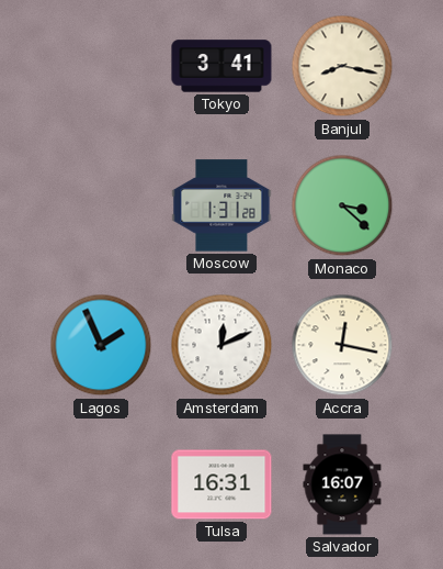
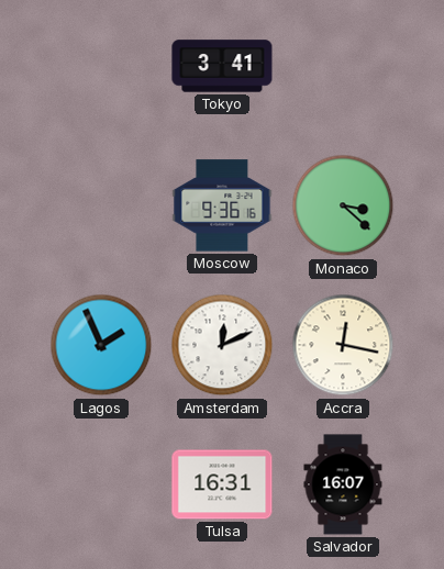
Banjul: 8:17 -> none (342, 66)
Moscow: 1:31 -> 9:36 (222, 205)
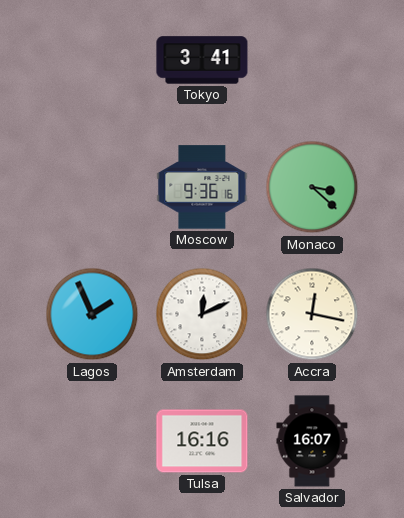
Tulsa: 16:31 -> 16:16 (202, 441)
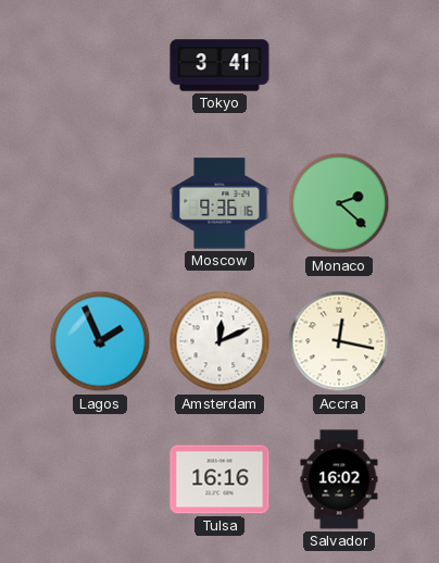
Monaco: 3:22 -> 2:22 (339, 203)
Salvador: 16:07 -> 16:02 (339, 479)
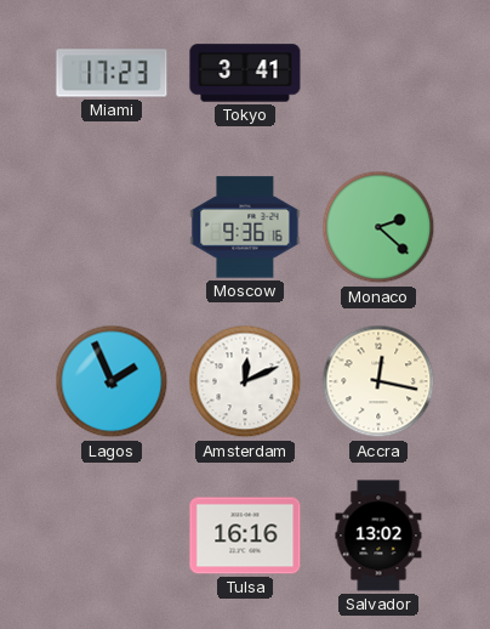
Miami: none -> 17:23 (112, 73)
Salvador: 16:02 -> 13:02 (378, 535)
